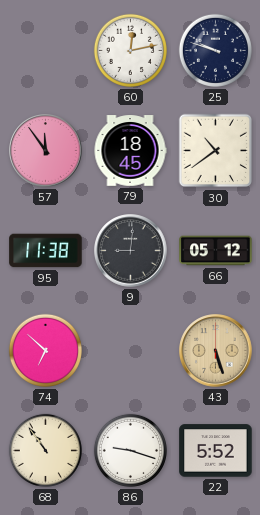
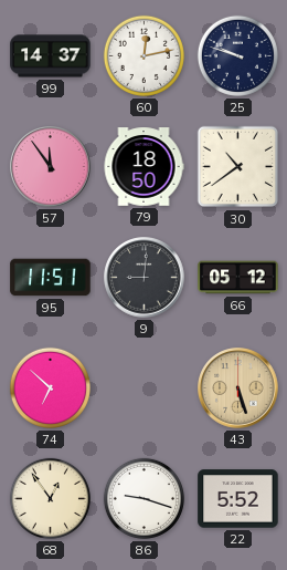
99: none -> 14:37 (51, 56)
79: 18:45 -> 18:50 (143, 167)
95: 11:38 -> 11:51 (51, 278)
68: 10:54 -> 12:54 (50, 498)
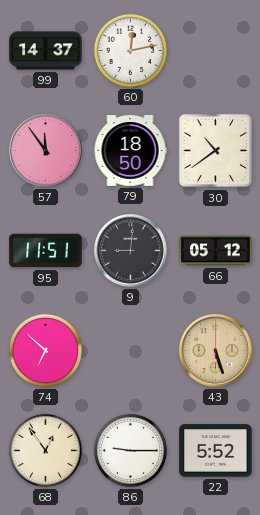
25: 9:48 -> none (237, 55)
86: 9:18 -> 9:15 (130, 450)
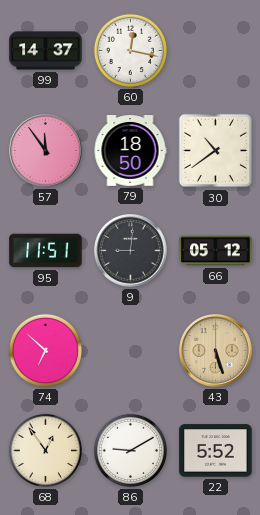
60: 12:13 -> 12:17 (130, 50)
86: 9:15 -> 9:10 (130, 450)
